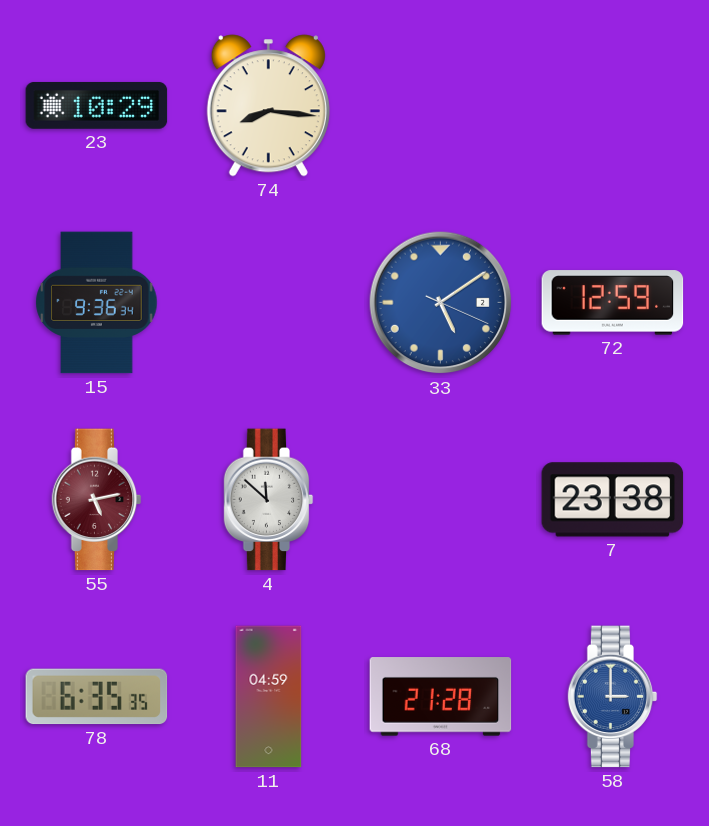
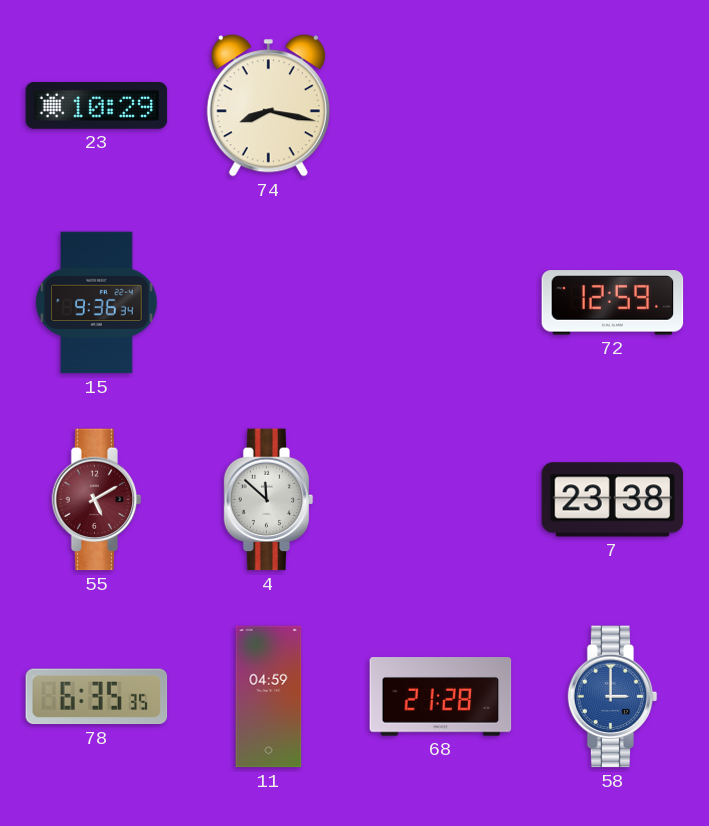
74: 8:16 -> 8:17 (268, 106)
33: 5:09 -> none (441, 303)
55: 5:13 -> 5:10 (97, 500)
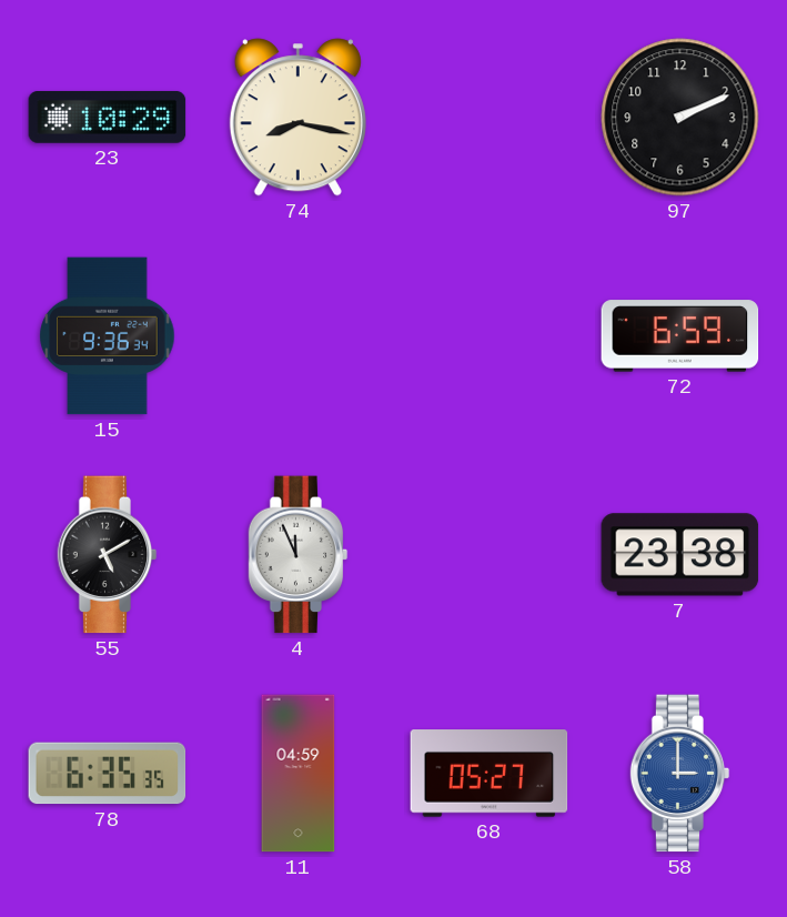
97: none -> 2:11 (680, 118)
72: 12:59 -> 6:59 (680, 336)
55 dial: burgundy -> black (108, 555)
4: 11:52 -> 11:56 (299, 555)
68: 21:28 -> 05:27 (490, 774)
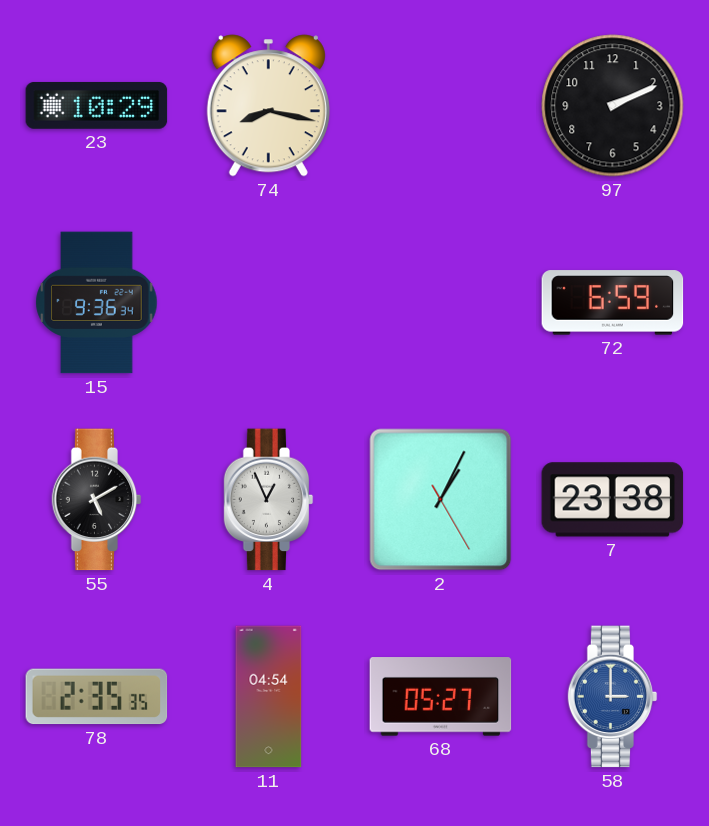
4: 11:56 -> 12:56 (269, 500)
2: none -> 1:04 (441, 500)
78: 6:35 -> 2:35 (97, 697)
11: 04:59 -> 04:54 (269, 697)
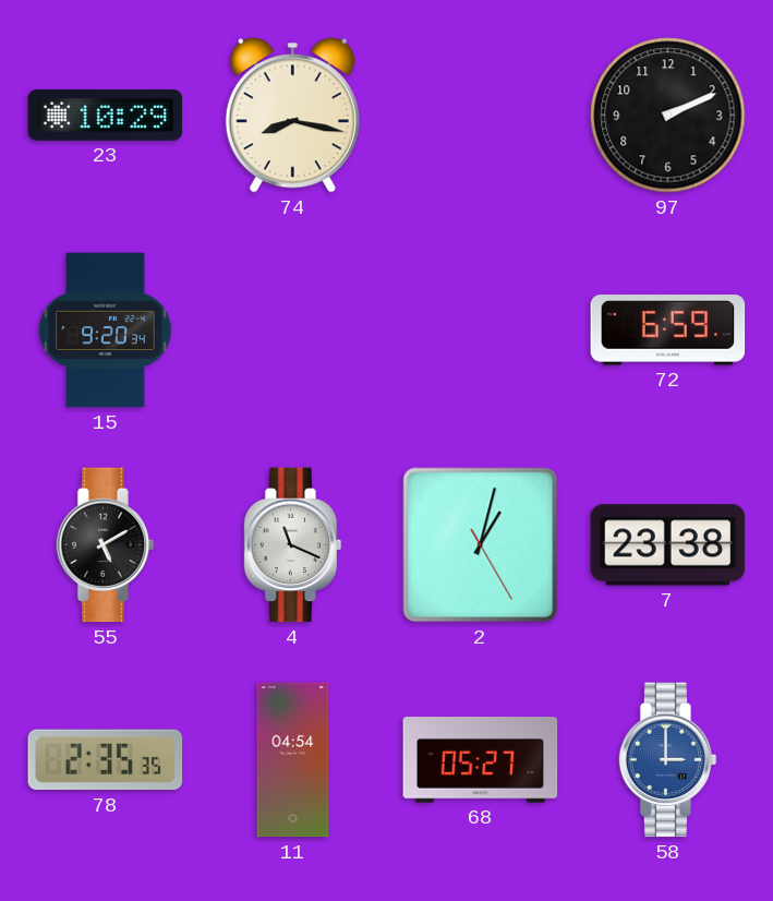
15: 9:36 -> 9:20 (106, 331)
4: 12:56 -> 11:19 (293, 545)
2: 1:04 -> 1:02 (481, 545)
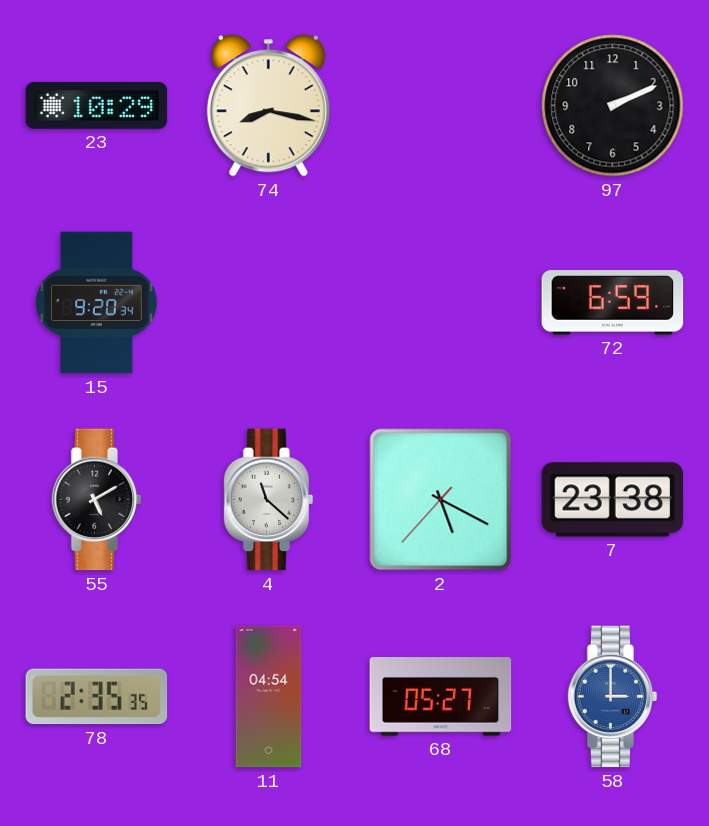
4: 11:19 -> 11:22 (269, 500)
2: 1:02 -> 5:19 (441, 500)
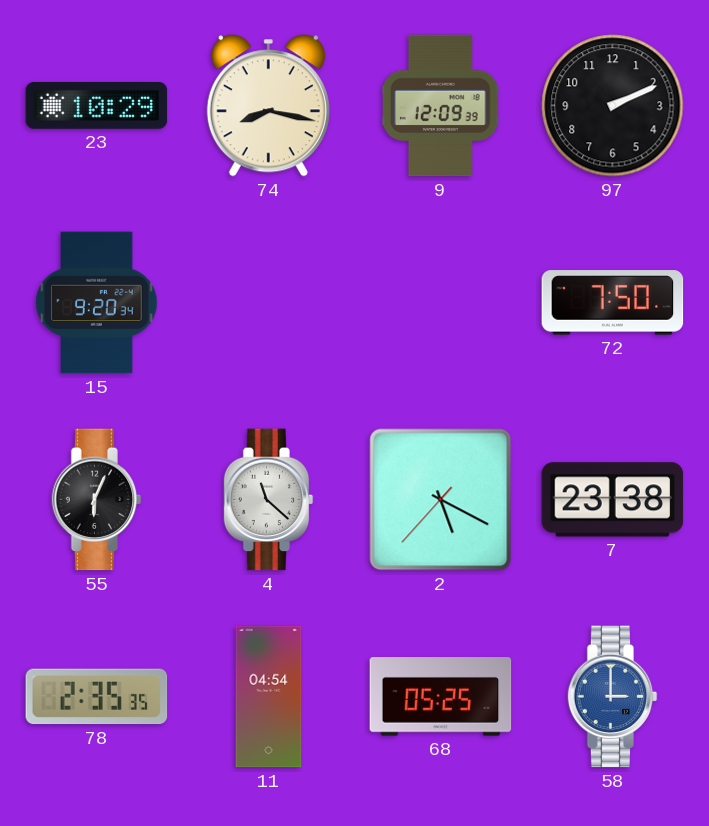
9: none -> 12:09 (441, 106)
72: 6:59 -> 7:50 (613, 303)
55: 5:10 -> 6:04 (97, 500)
68: 05:27 -> 05:25 (441, 697)
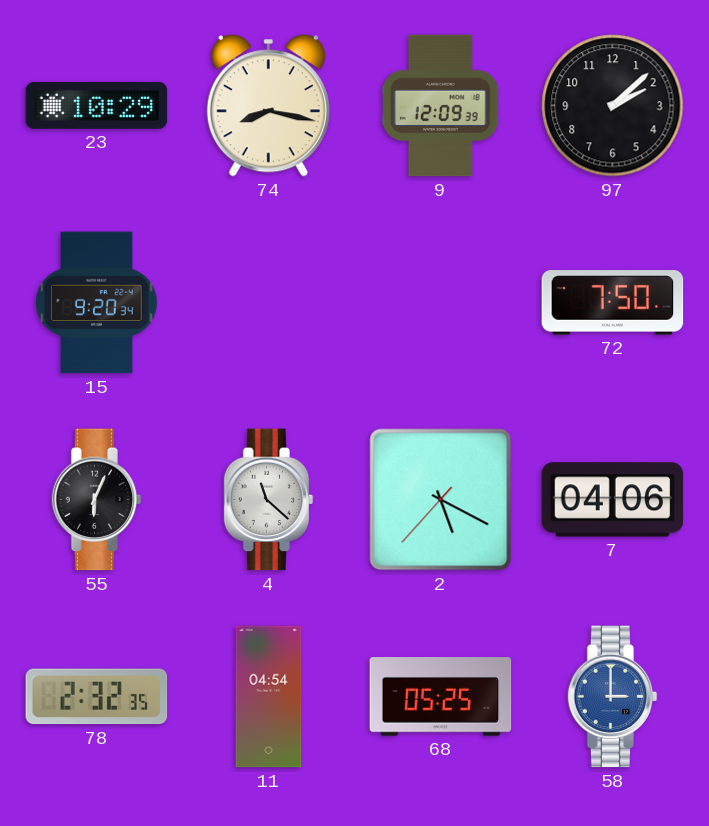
97: 2:11 -> 2:08 (613, 106)
7: 23:38 -> 04:06 (613, 500)
78: 2:35 -> 2:32 (97, 697)
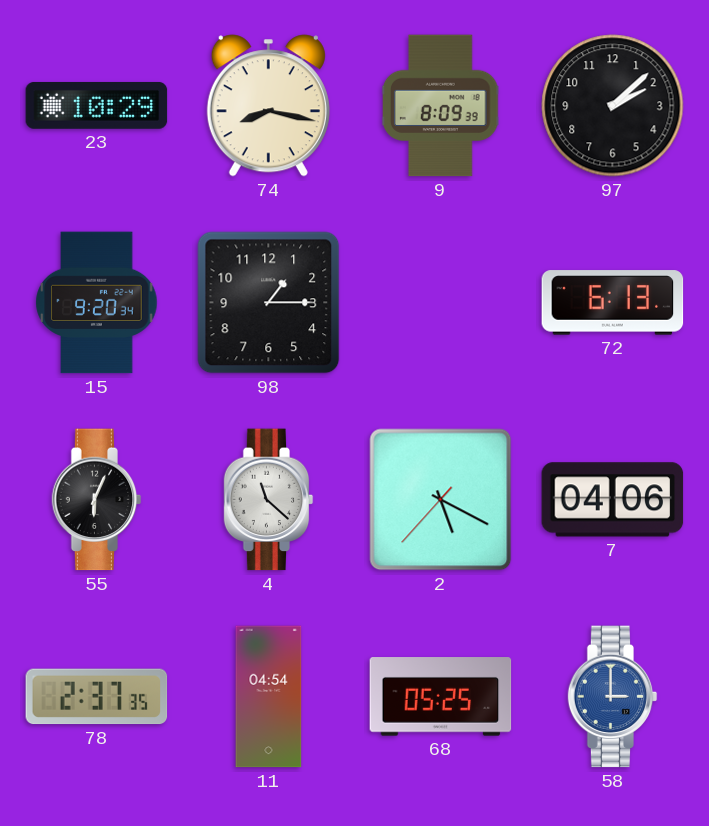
9: 12:09 -> 8:09 (441, 106)
98: none -> 1:15 (269, 303)
72: 7:50 -> 6:13 (613, 303)
78: 2:32 -> 2:37 (97, 697)
